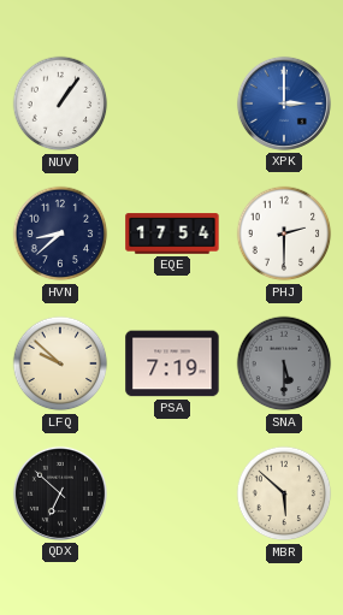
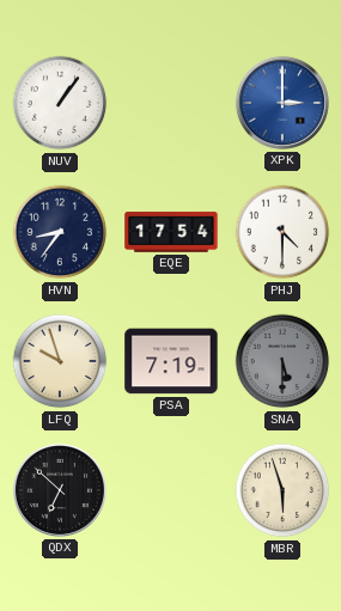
HVN: 8:38 -> 8:36 (60, 232)
PHJ: 2:30 -> 4:30 (282, 232)
LFQ: 9:52 -> 9:57 (60, 361)
MBR: 5:52 -> 5:57 (282, 490)
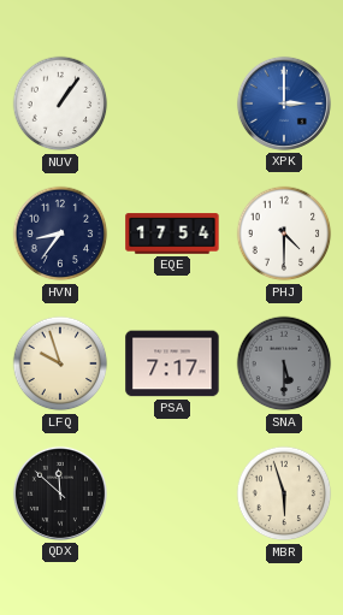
PSA: 7:19 -> 7:17 (172, 363)
QDX: 6:52 -> 11:52 (60, 493)
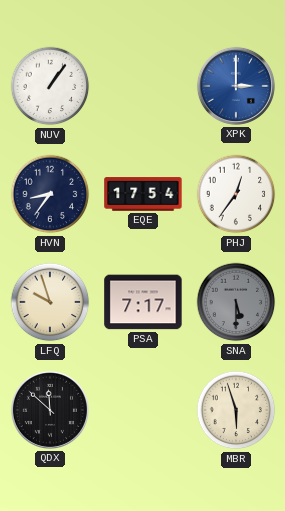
PHJ: 4:30 -> 12:36 (236, 194)
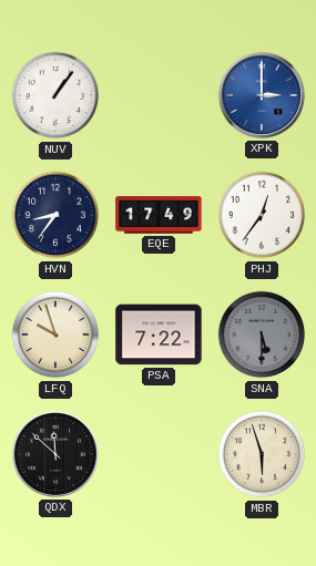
EQE: 17:54 -> 17:49 (159, 215)
PSA: 7:17 -> 7:22 (159, 335)
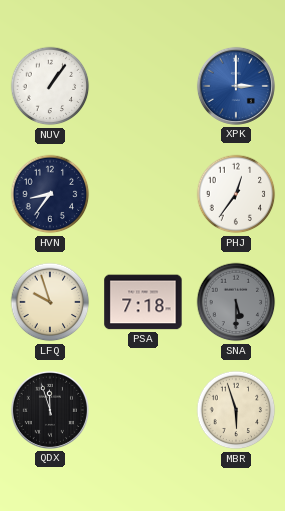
EQE: 17:49 -> none (159, 215)
PSA: 7:22 -> 7:18 (143, 302)
QDX: 11:52 -> 11:57 (50, 410)
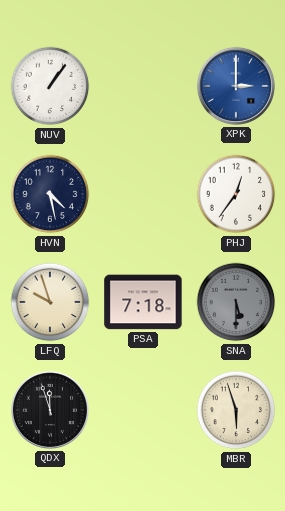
HVN: 8:36 -> 4:28 (50, 194)
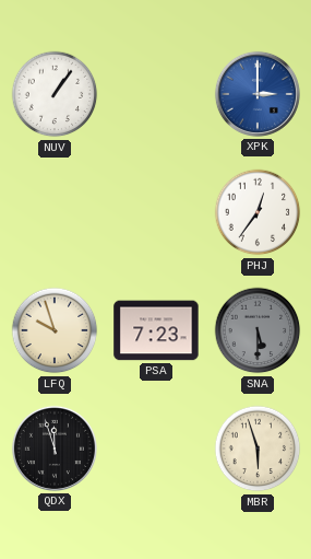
HVN: 4:28 -> none (50, 194)
PSA: 7:18 -> 7:23 (156, 330)
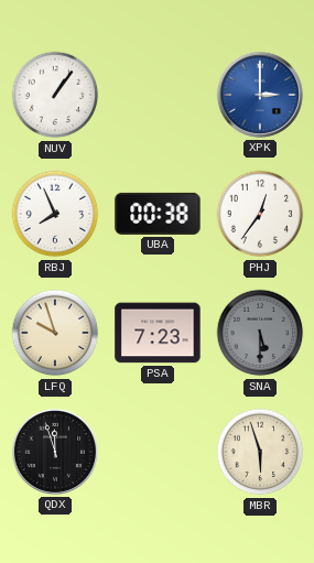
RBJ: none -> 7:56 (55, 214)
UBA: none -> 00:38 (158, 214)
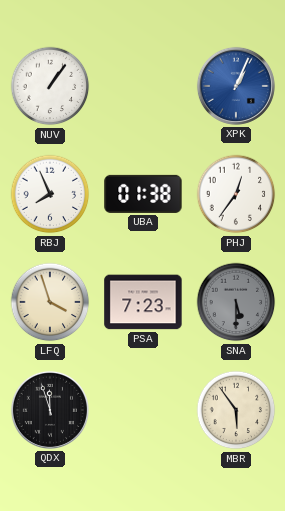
XPK: 3:00 -> 1:04 (236, 86)
UBA: 00:38 -> 01:38 (143, 194)
LFQ: 9:57 -> 3:57 (50, 302)
MBR: 5:57 -> 5:54 (236, 410)
